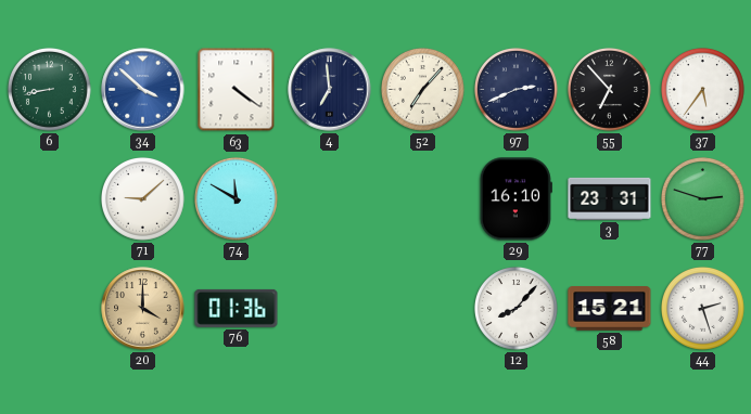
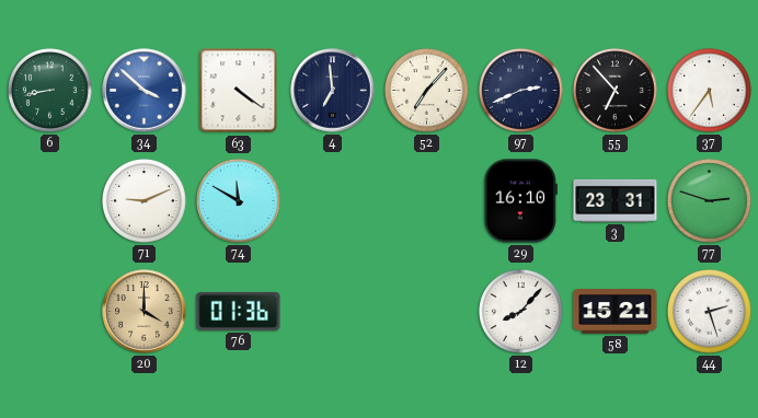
71: 9:08 -> 9:11 (145, 201)
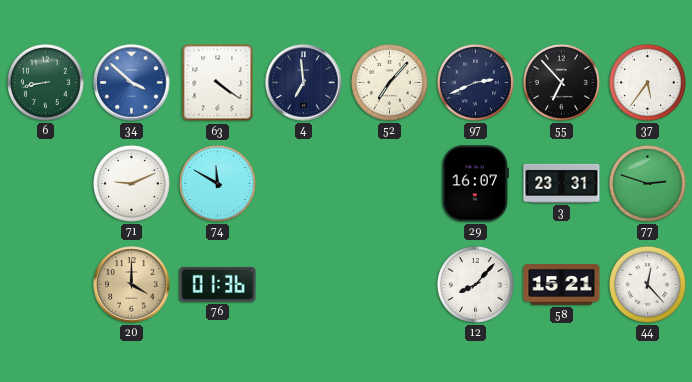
29: 16:10 -> 16:07 (475, 184)
44: 2:27 -> 12:23 (648, 285)
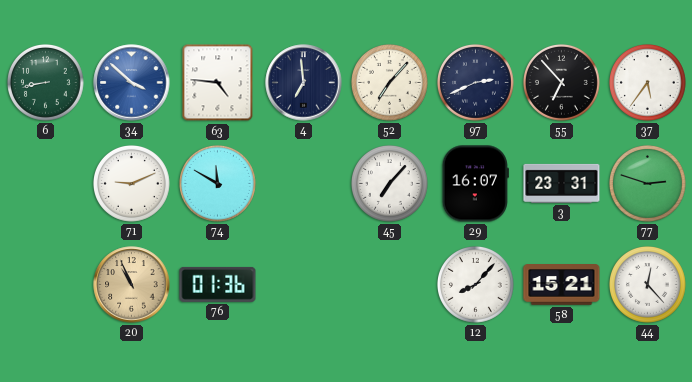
63: 4:21 -> 4:46 (218, 83)
45: none -> 7:07 (390, 184)
20: 4:00 -> 10:56 (132, 285)
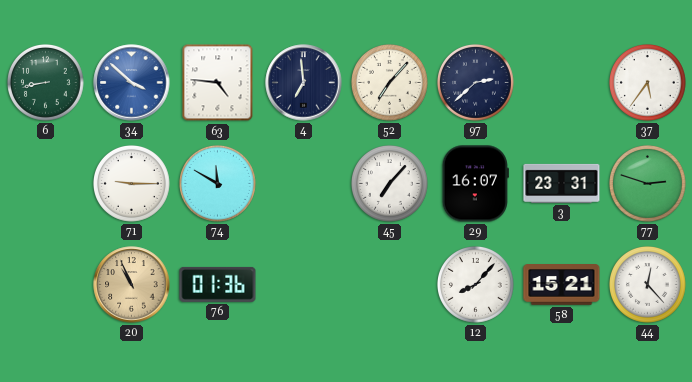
97: 2:41 -> 2:38 (476, 83)
55: 6:53 -> none (562, 83)
71: 9:11 -> 9:15 (132, 184)
